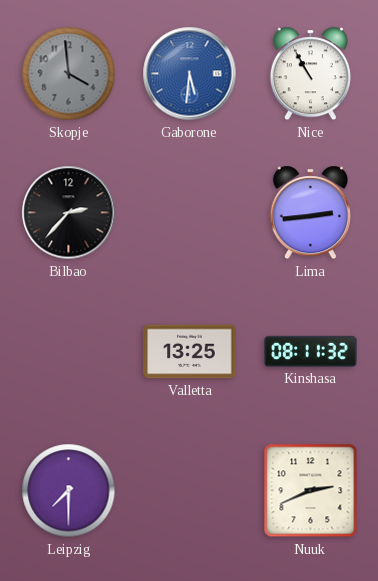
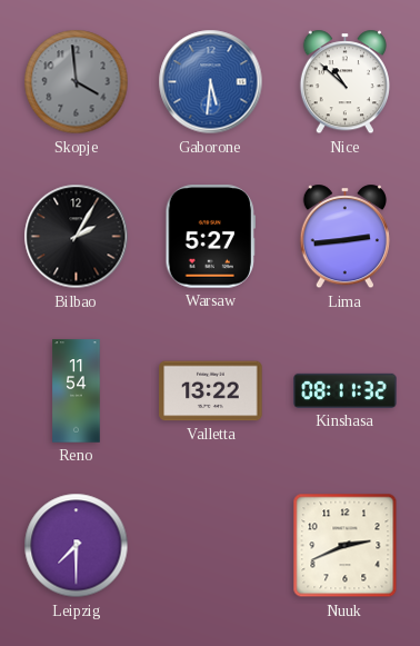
Nice: 10:55 -> 10:52 (344, 82)
Bilbao: 2:37 -> 2:05 (77, 237)
Warsaw: none -> 5:27 (210, 237)
Reno: none -> 11:54 (77, 391)
Valletta: 13:25 -> 13:22 (211, 391)
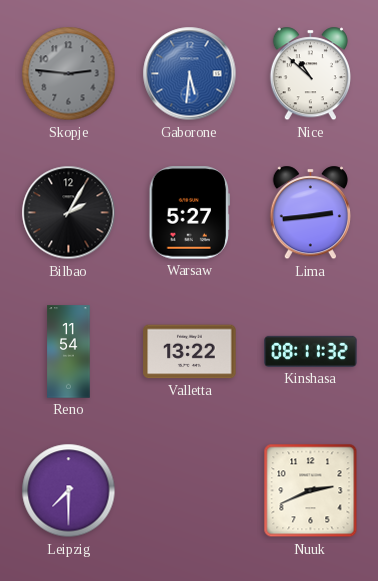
Skopje: 3:59 -> 2:46 (69, 74)
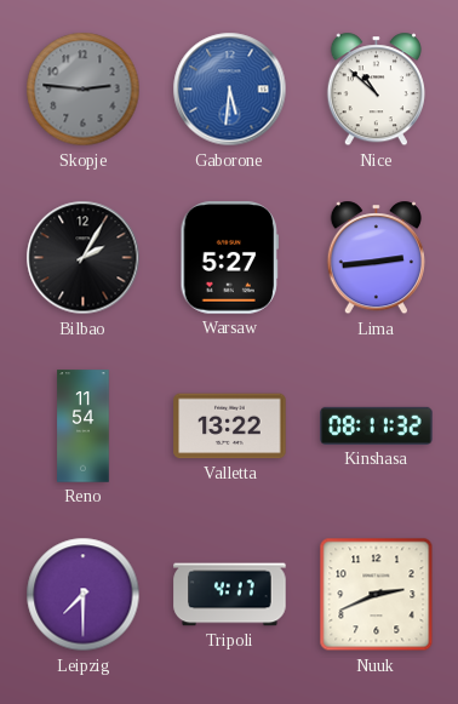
Tripoli: none -> 4:17 (230, 595)
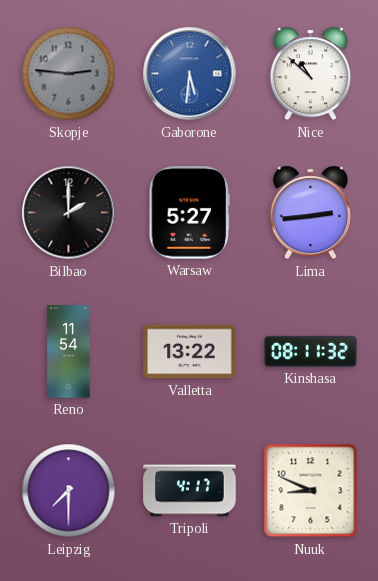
Bilbao: 2:05 -> 2:00 (69, 213)
Nuuk: 2:41 -> 8:49 (311, 491)
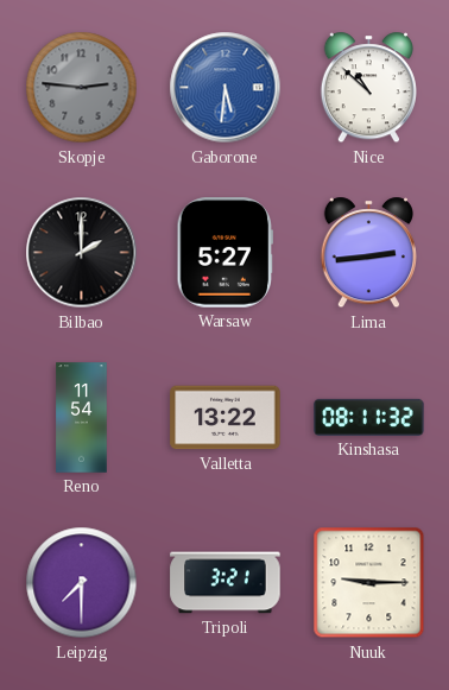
Tripoli: 4:17 -> 3:21 (226, 583)
Nuuk: 8:49 -> 9:15 (369, 583)
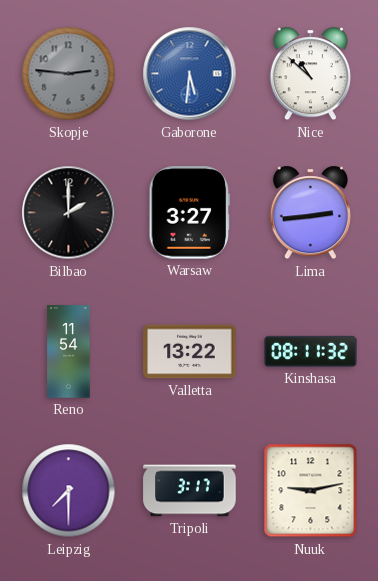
Warsaw: 5:27 -> 3:27 (189, 213)
Tripoli: 3:21 -> 3:17 (190, 491)
Nuuk: 9:15 -> 9:13 (311, 491)
